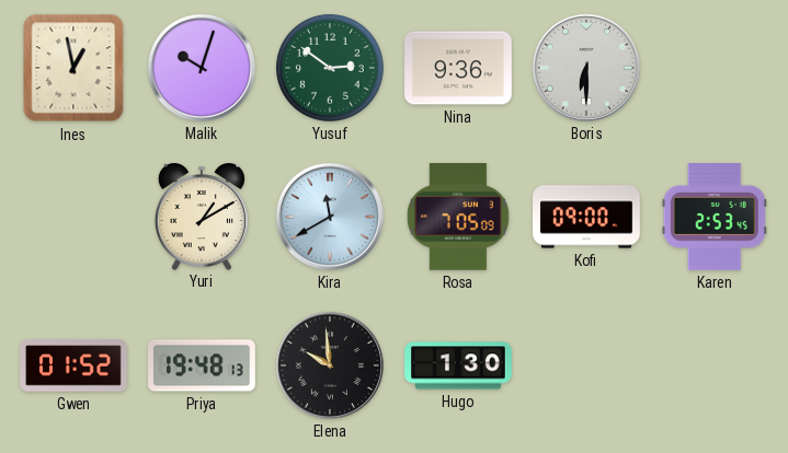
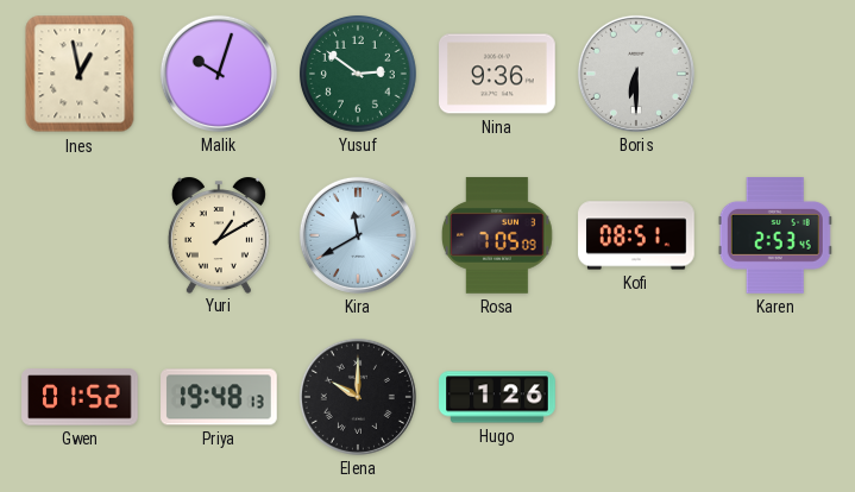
Kofi: 09:00 -> 08:51 (636, 235)
Elena: 9:59 -> 10:00 (358, 397)
Hugo: 1:30 -> 1:26 (497, 397)
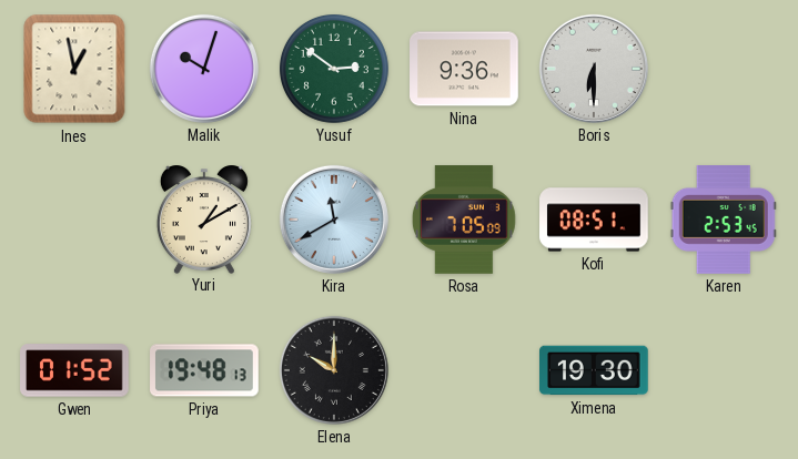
Hugo: 1:26 -> none (497, 397)
Ximena: none -> 19:30 (595, 370)
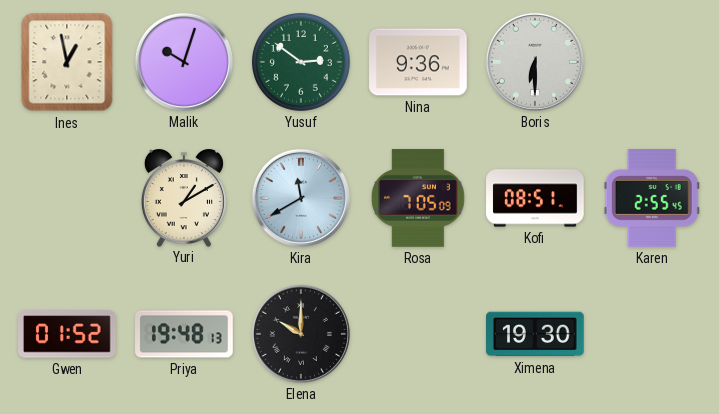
Karen: 2:53 -> 2:55 (652, 198)
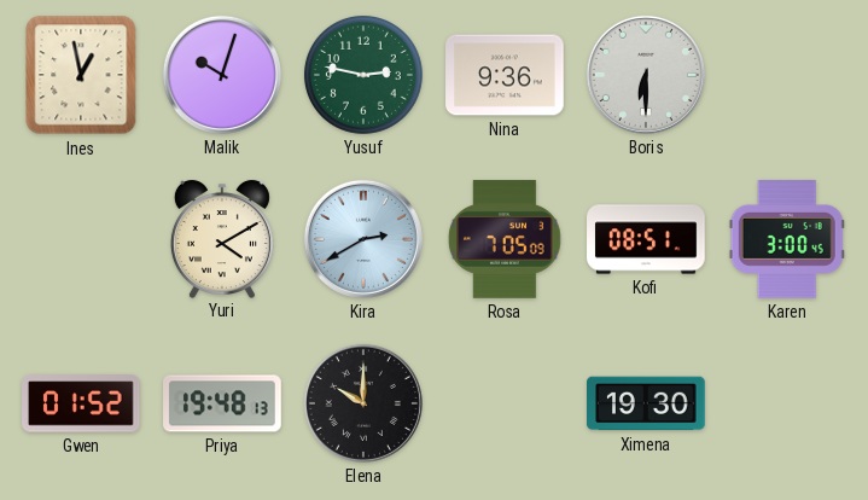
Yusuf: 2:51 -> 2:47 (363, 75)
Yuri: 1:10 -> 4:10 (222, 239)
Kira: 11:40 -> 2:40 (363, 239)
Karen: 2:55 -> 3:00 (787, 239)
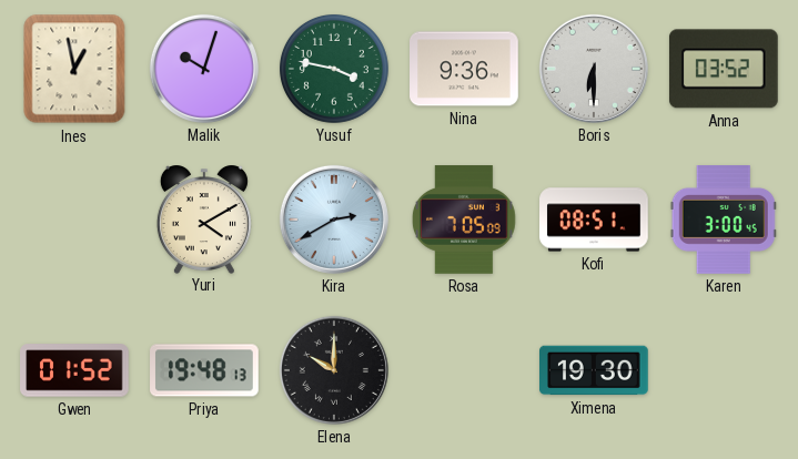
Yusuf: 2:47 -> 3:47 (334, 69)
Anna: none -> 03:52 (724, 69)
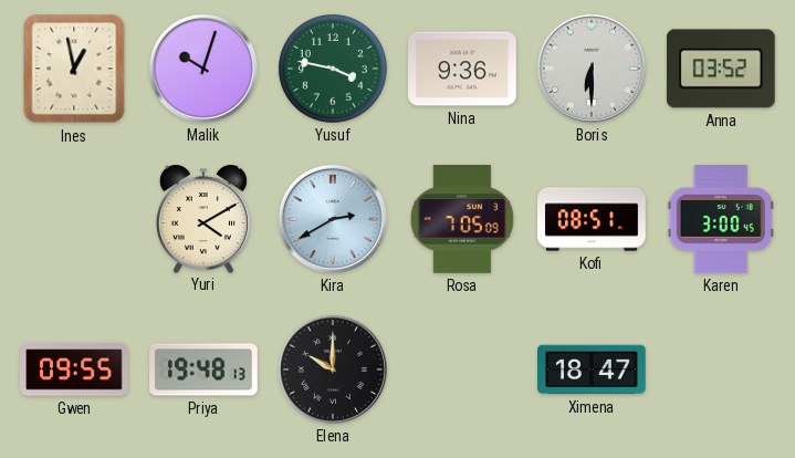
Gwen: 01:52 -> 09:55 (74, 369)
Ximena: 19:30 -> 18:47 (593, 369)
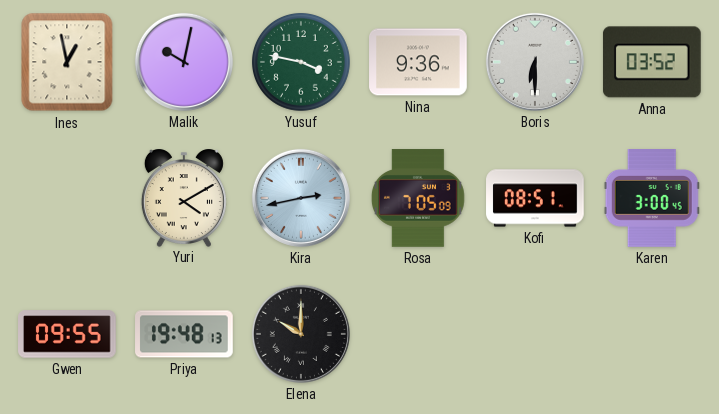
Malik: 10:03 -> 10:02 (184, 62)
Kira: 2:40 -> 2:43 (301, 198)
Ximena: 18:47 -> none (593, 369)
